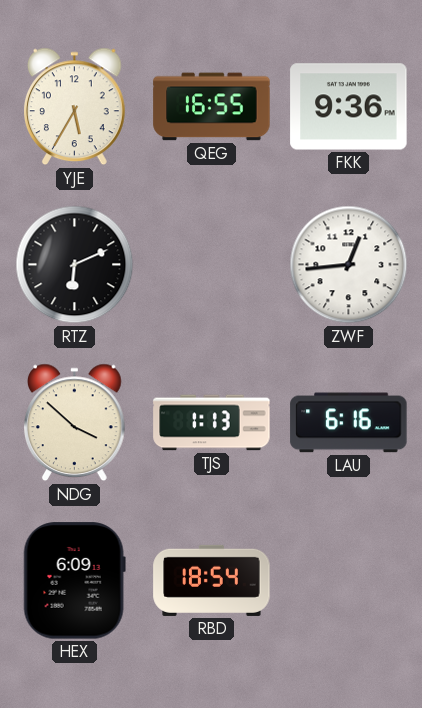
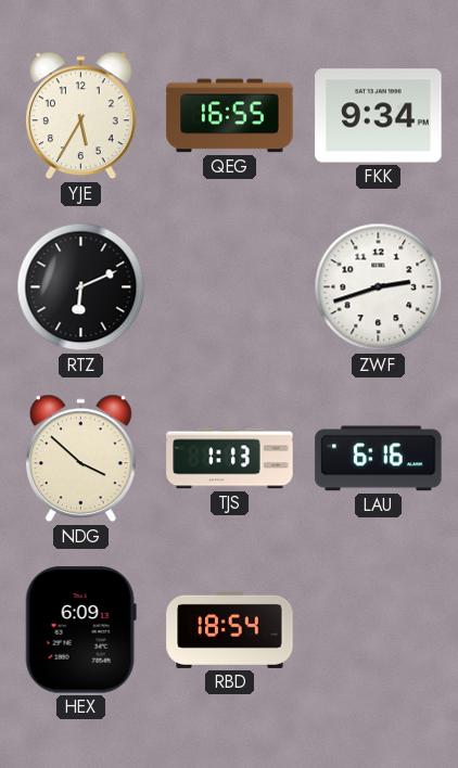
FKK: 9:36 -> 9:34 (379, 116)
ZWF: 12:44 -> 2:42 (379, 287)
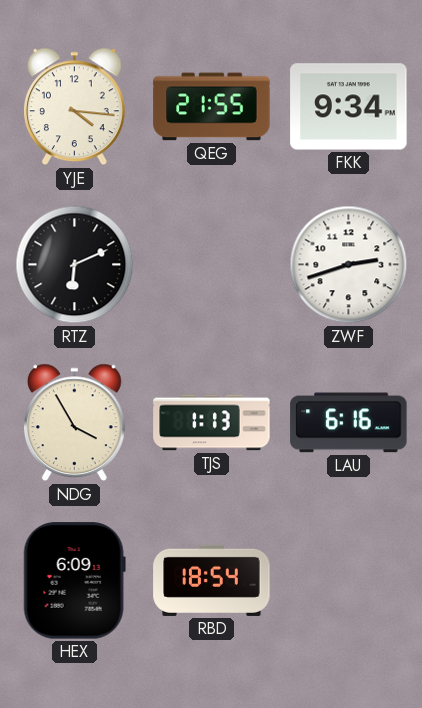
YJE: 5:35 -> 4:16 (75, 107)
QEG: 16:55 -> 21:55 (212, 107)
NDG: 3:52 -> 3:55 (75, 423)
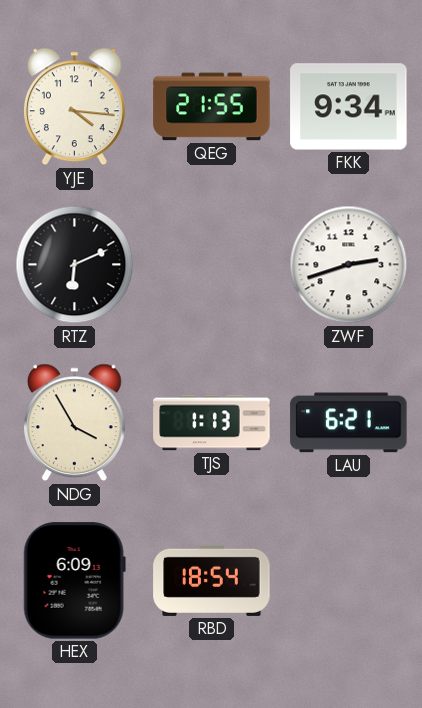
LAU: 6:16 -> 6:21 (349, 423)
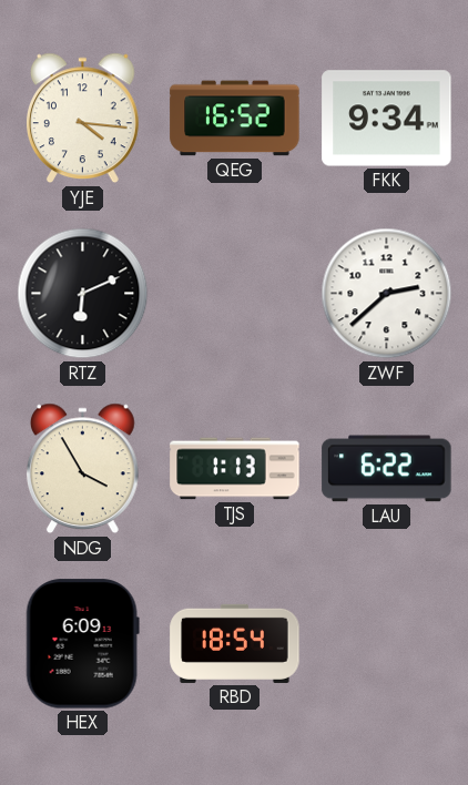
QEG: 21:55 -> 16:52 (235, 119)
ZWF: 2:42 -> 2:38 (387, 294)
LAU: 6:21 -> 6:22 (387, 469)
